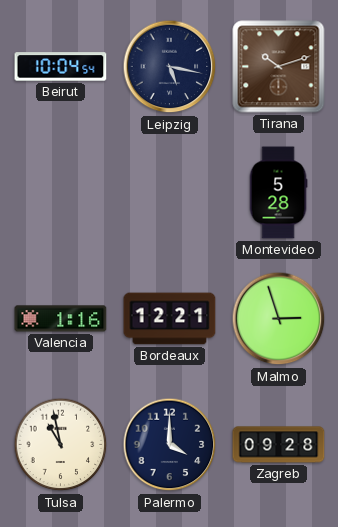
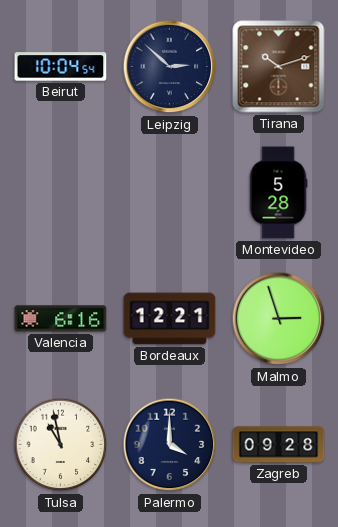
Leipzig: 5:17 -> 2:52 (170, 67)
Valencia: 1:16 -> 6:16 (61, 319)
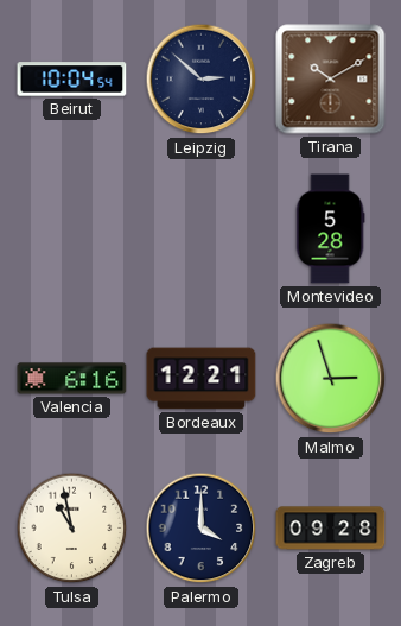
Tirana: 10:12 -> 10:10 (331, 80)
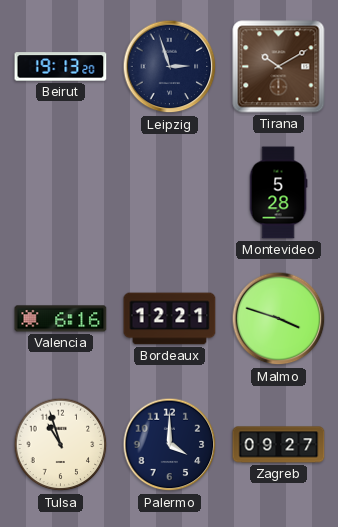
Beirut: 10:04 -> 19:13 (61, 67)
Leipzig: 2:52 -> 2:57 (170, 67)
Malmo: 2:57 -> 3:48 (279, 319)
Tulsa: 10:58 -> 10:57 (61, 445)
Zagreb: 09:28 -> 09:27 (279, 445)
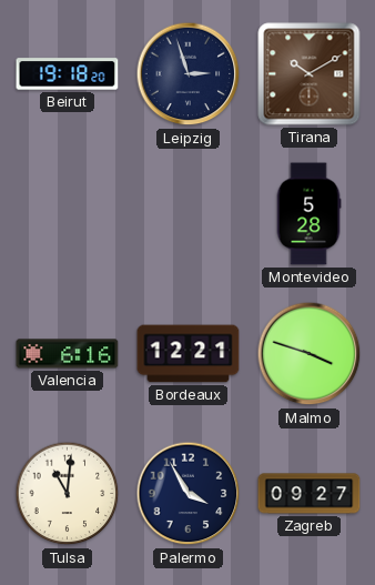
Beirut: 19:13 -> 19:18 (68, 74)
Tulsa: 10:57 -> 11:01 (68, 494)
Palermo: 4:00 -> 3:55 (189, 494)
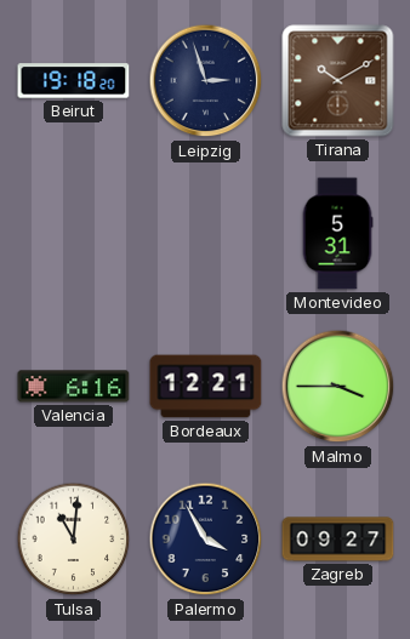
Montevideo: 5:28 -> 5:31 (337, 234)
Malmo: 3:48 -> 3:45 (338, 387)
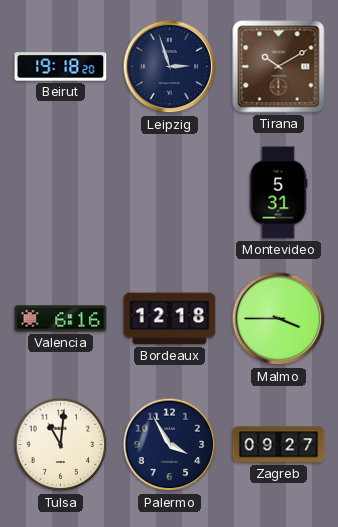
Bordeaux: 12:21 -> 12:18 (170, 319)
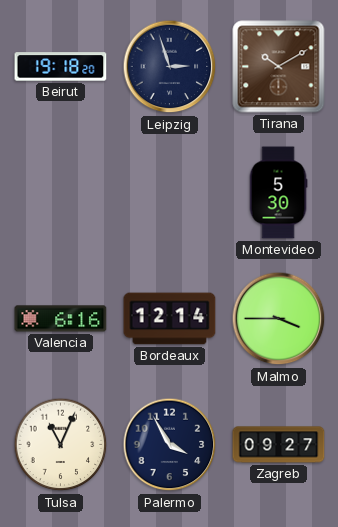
Montevideo: 5:31 -> 5:30 (278, 193)
Bordeaux: 12:18 -> 12:14 (170, 319)
Tulsa: 11:01 -> 11:04 (61, 445)
